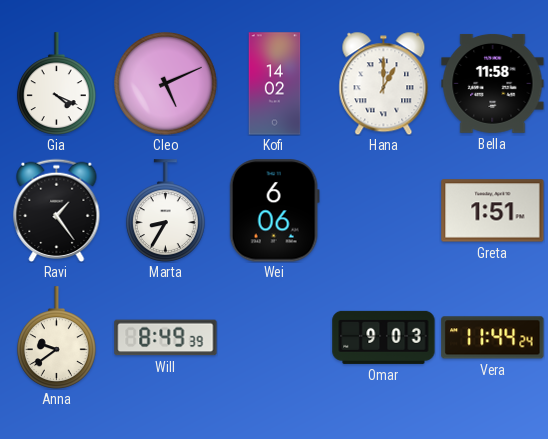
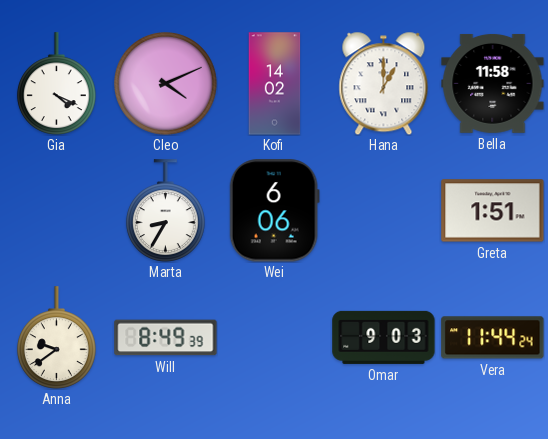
Cleo: 5:11 -> 4:11 (166, 84)
Ravi: 1:24 -> none (57, 210)
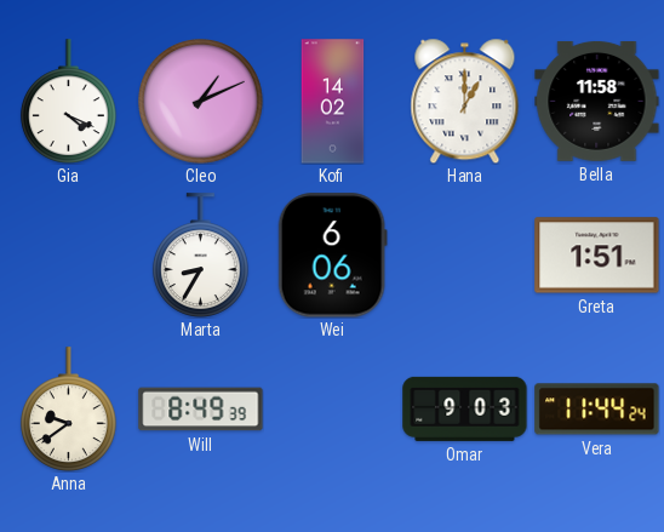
Cleo: 4:11 -> 1:11 (201, 102)
